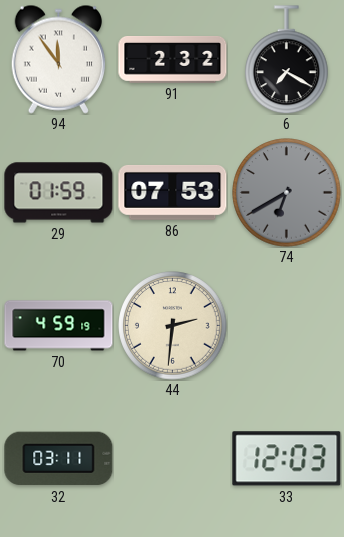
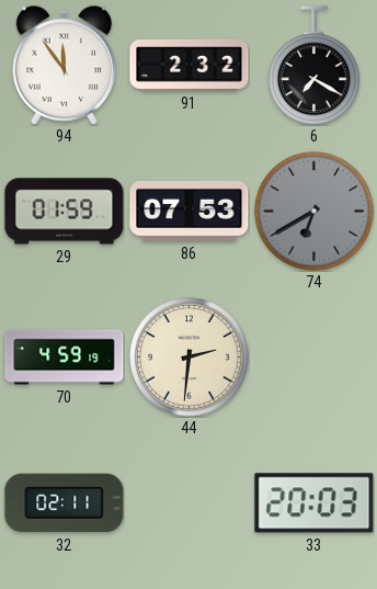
32: 03:11 -> 02:11 (65, 503)
33: 12:03 -> 20:03 (315, 503)
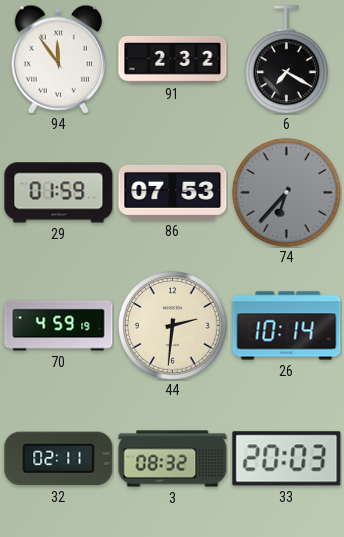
74: 6:40 -> 6:37 (287, 193)
26: none -> 10:14 (287, 326)
3: none -> 08:32 (173, 459)
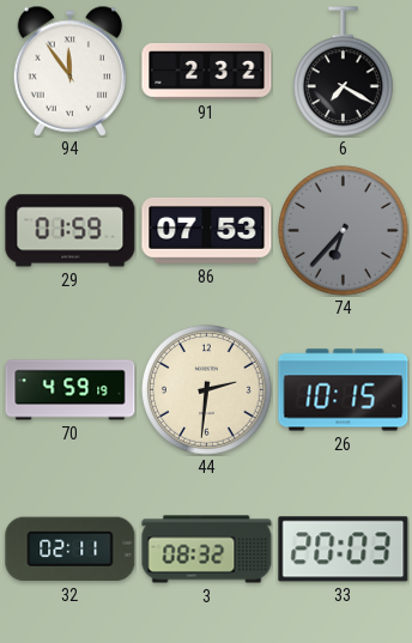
26: 10:14 -> 10:15 (344, 390)
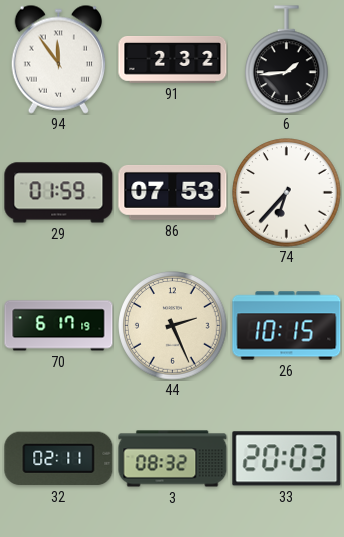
6: 7:20 -> 1:44 (287, 60)
74 dial: grey -> white (287, 193)
70: 4:59 -> 6:17 (59, 326)
44: 2:31 -> 2:26 (173, 326)
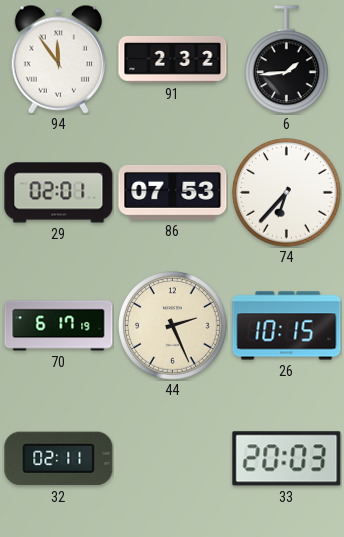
29: 01:59 -> 02:01 (59, 193)
3: 08:32 -> none (173, 459)
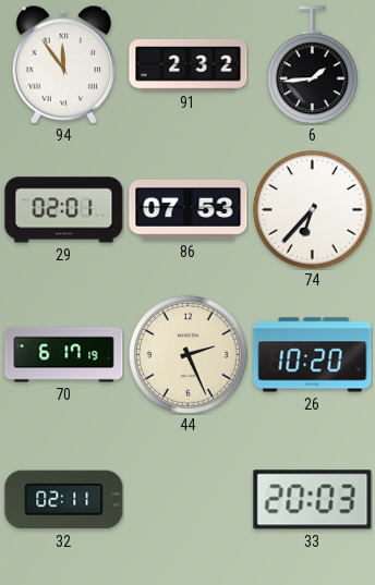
26: 10:15 -> 10:20 (313, 355)
